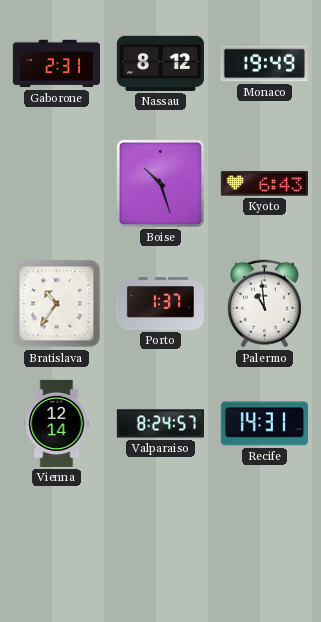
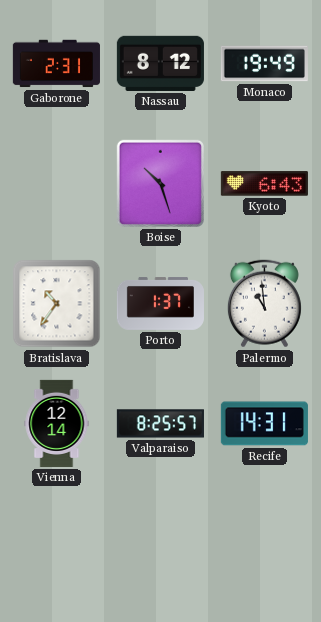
Valparaiso: 8:24 -> 8:25 (160, 424)
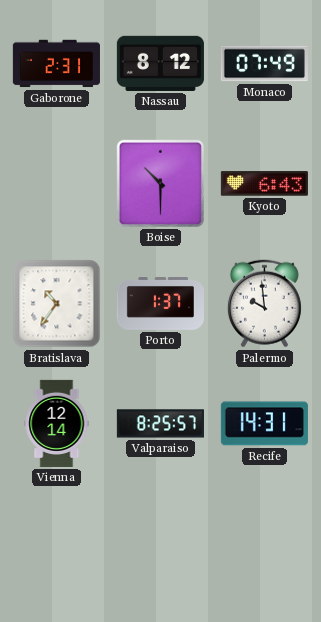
Monaco: 19:49 -> 07:49 (264, 64)
Boise: 10:27 -> 10:30 (160, 183)
Palermo: 10:59 -> 9:59 (264, 304)
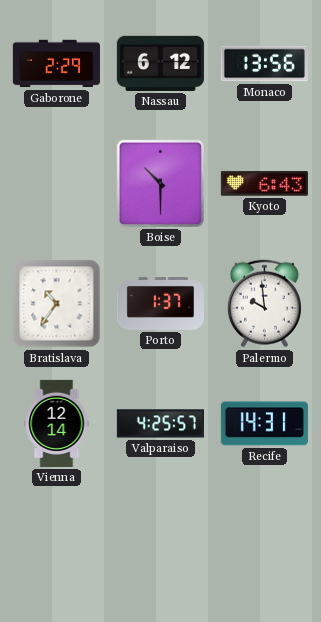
Gaborone: 2:31 -> 2:29 (56, 64)
Nassau: 8:12 -> 6:12 (160, 63)
Monaco: 07:49 -> 13:56 (264, 64)
Valparaiso: 8:25 -> 4:25 (160, 424)
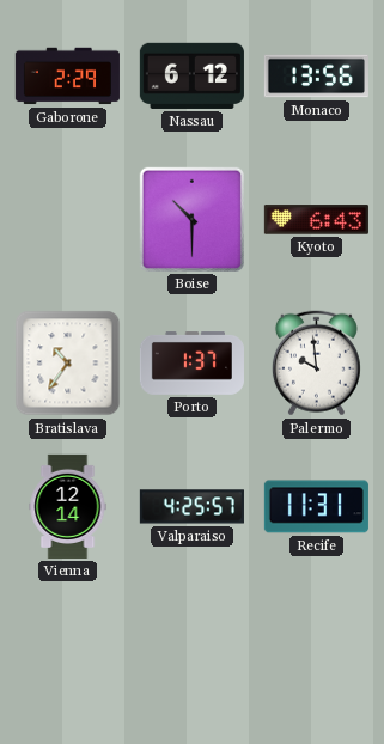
Recife: 14:31 -> 11:31 (316, 507)
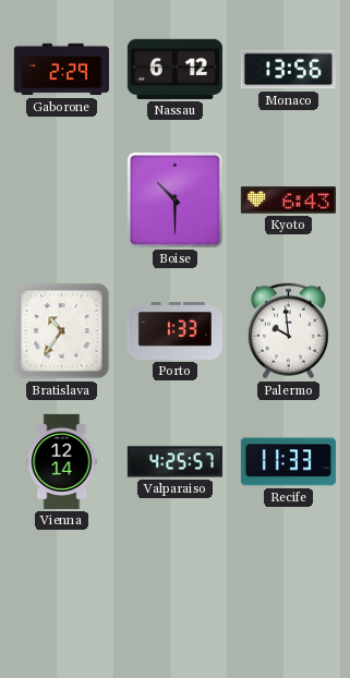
Porto: 1:37 -> 1:33 (174, 331)
Recife: 11:31 -> 11:33 (288, 462)
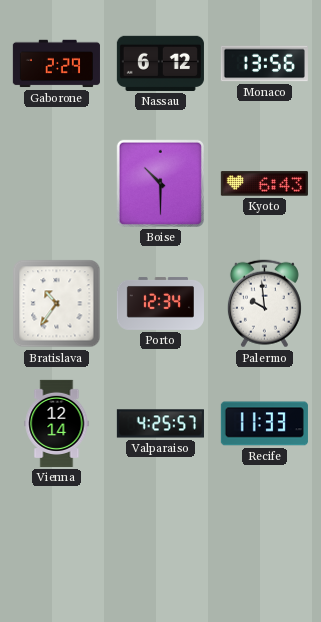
Porto: 1:33 -> 12:34 (160, 304)
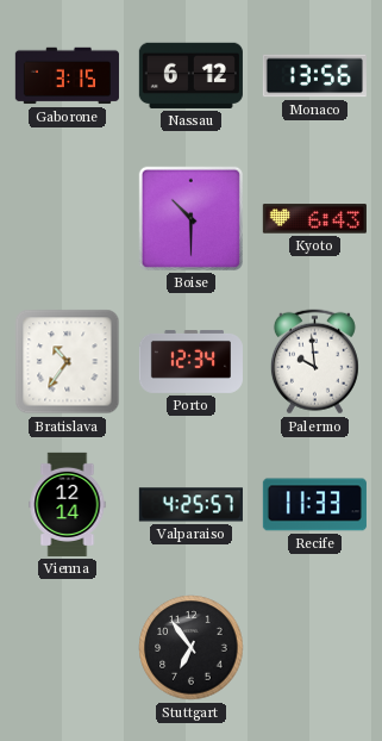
Gaborone: 2:29 -> 3:15 (67, 76)
Stuttgart: none -> 6:54 (192, 648)
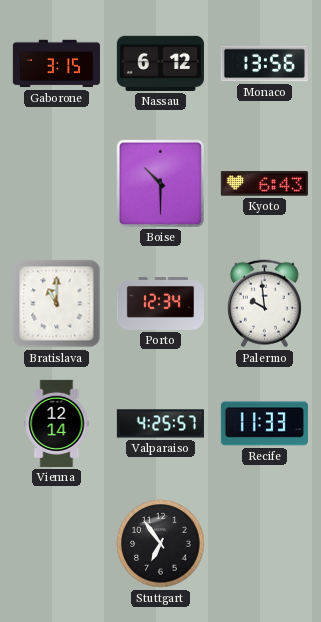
Bratislava: 10:36 -> 11:00 (57, 304)
